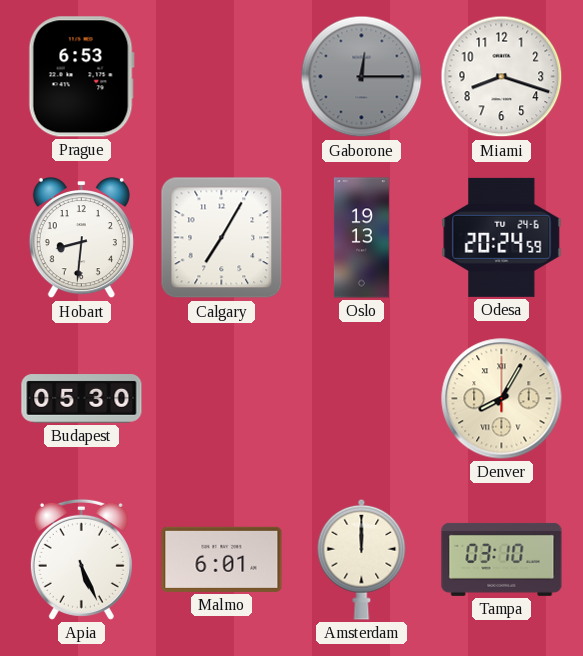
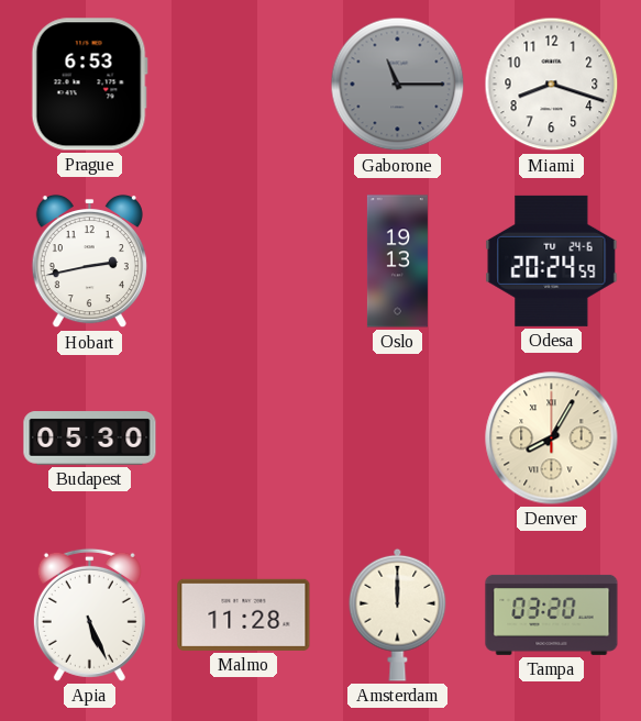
Gaborone: 12:15 -> 11:15 (398, 85)
Hobart: 8:31 -> 2:43 (89, 262)
Calgary: 7:05 -> none (222, 238)
Malmo: 6:01 -> 11:28 (244, 614)
Tampa: 03:10 -> 03:20 (552, 614)
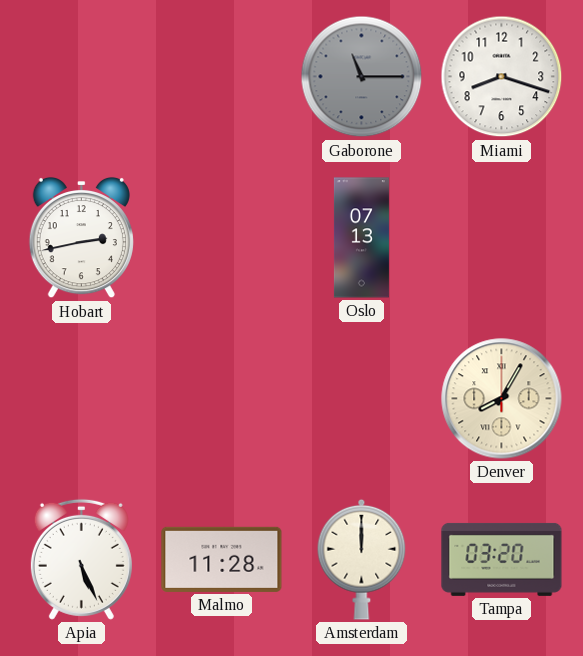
Prague: 6:53 -> none (89, 85)
Oslo: 19:13 -> 07:13 (361, 238)
Odesa: 20:24 -> none (552, 260)
Budapest: 05:30 -> none (90, 439)
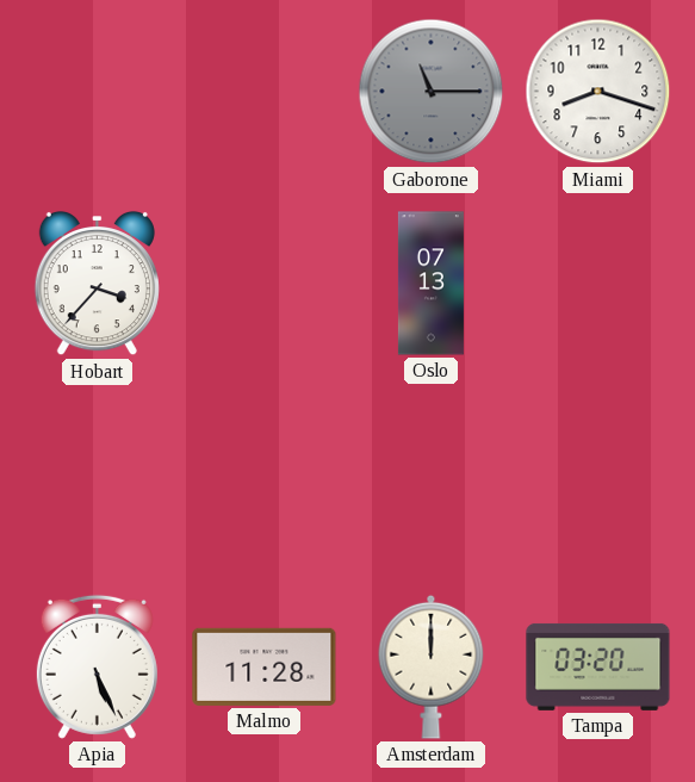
Hobart: 2:43 -> 3:37 (97, 284)
Denver: 8:05 -> none (502, 399)
